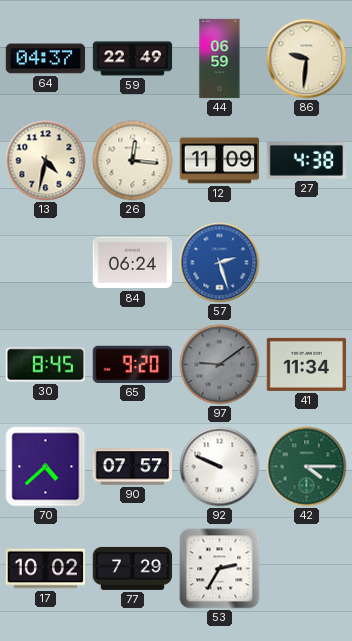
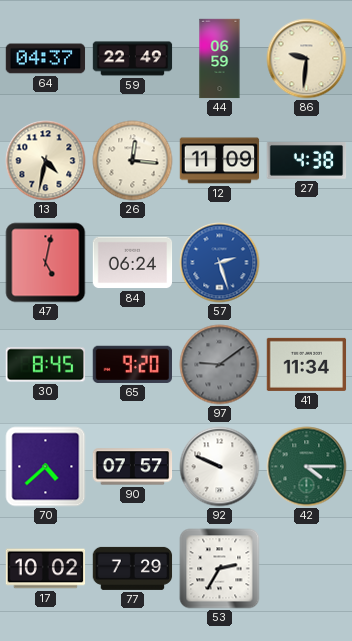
47: none -> 5:02 (46, 263)
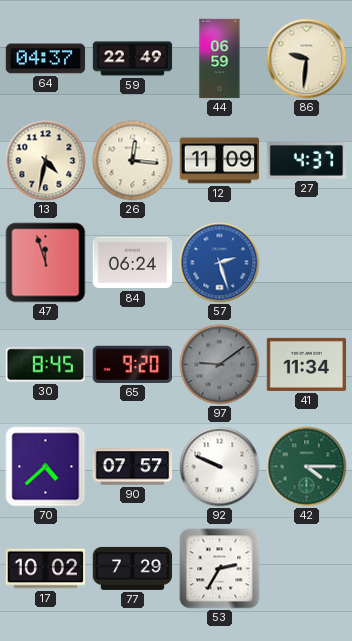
27: 4:38 -> 4:37 (307, 161)
47: 5:02 -> 11:57 (46, 263)
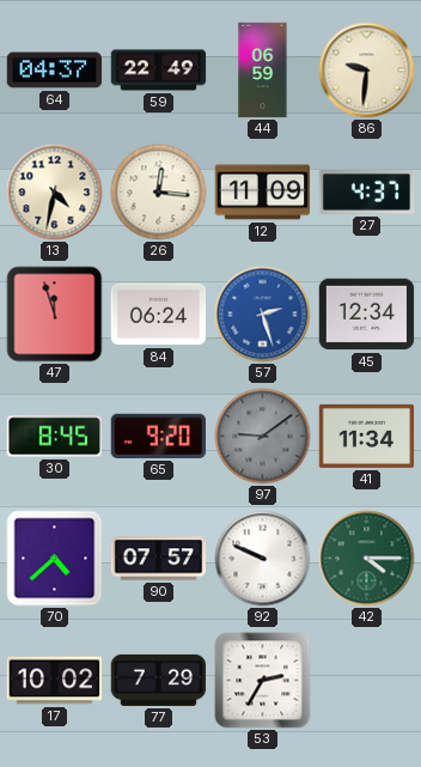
45: none -> 12:34 (367, 315)
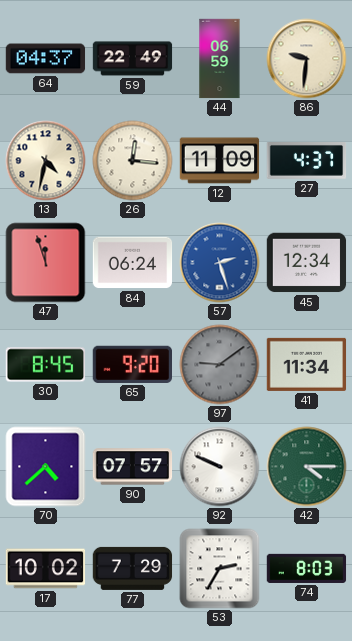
74: none -> 8:03 (307, 568)
